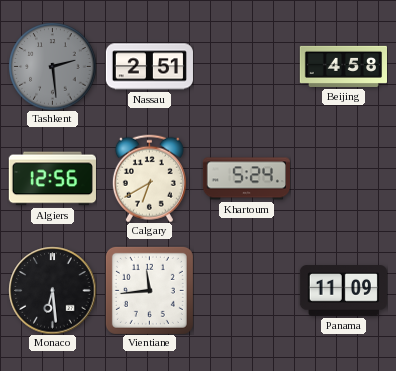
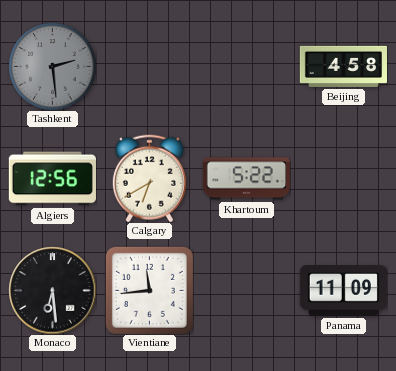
Nassau: 2:51 -> none (149, 67)
Khartoum: 5:24 -> 5:22 (246, 179)
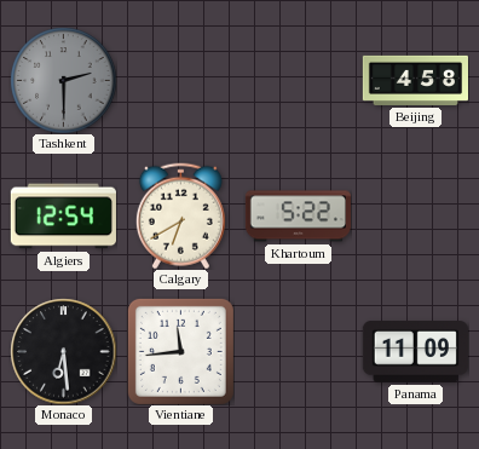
Tashkent: 2:29 -> 2:30 (63, 80)
Algiers: 12:56 -> 12:54 (63, 217)
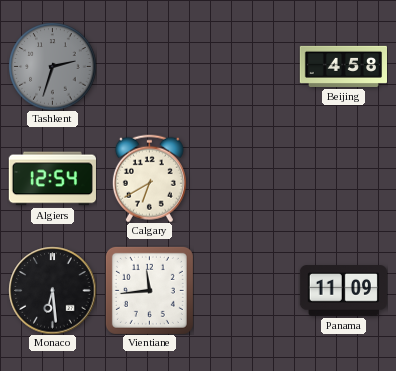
Tashkent: 2:30 -> 2:33 (52, 66)
Khartoum: 5:22 -> none (298, 217)
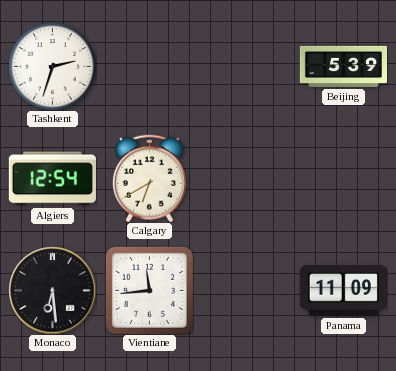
Tashkent dial: grey -> white (52, 66)
Beijing: 4:58 -> 5:39 (343, 66)
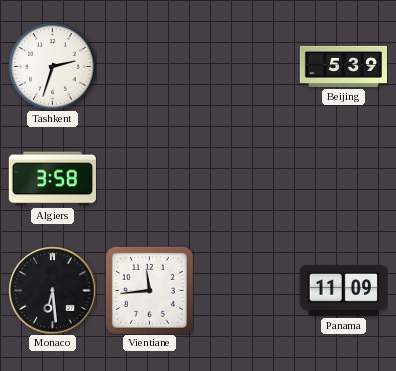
Algiers: 12:54 -> 3:58 (52, 179)
Calgary: 6:40 -> none (149, 178)
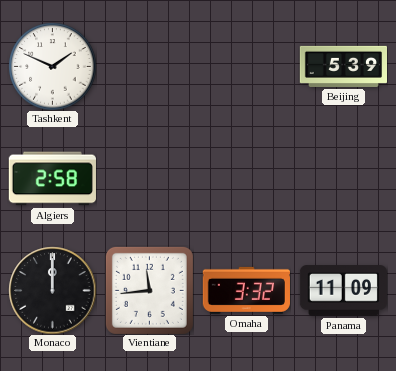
Tashkent: 2:33 -> 1:49 (52, 66)
Algiers: 3:58 -> 2:58 (52, 179)
Monaco: 6:29 -> 12:00 (52, 290)
Omaha: none -> 3:32 (246, 290)
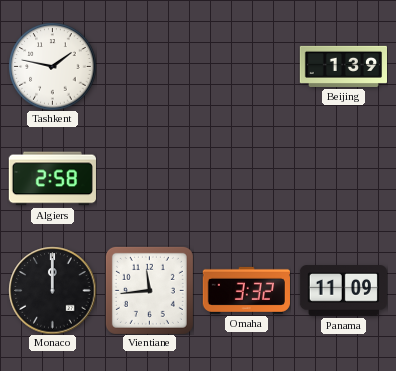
Tashkent: 1:49 -> 1:47 (52, 66)
Beijing: 5:39 -> 1:39 (343, 66)
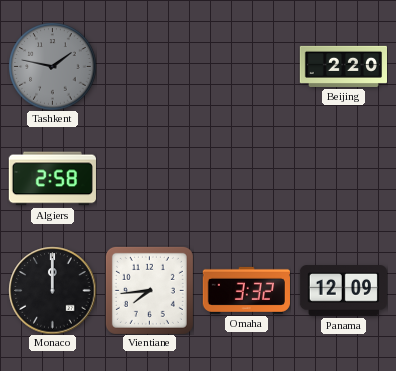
Tashkent dial: white -> grey (52, 66)
Beijing: 1:39 -> 2:20 (343, 66)
Vientiane: 11:44 -> 7:44 (149, 290)
Panama: 11:09 -> 12:09 (343, 291)
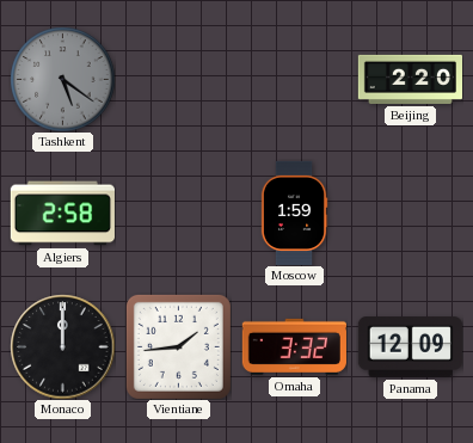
Tashkent: 1:47 -> 5:21 (62, 79)
Moscow: none -> 1:59 (294, 213)
Vientiane: 7:44 -> 1:44 (178, 346)
